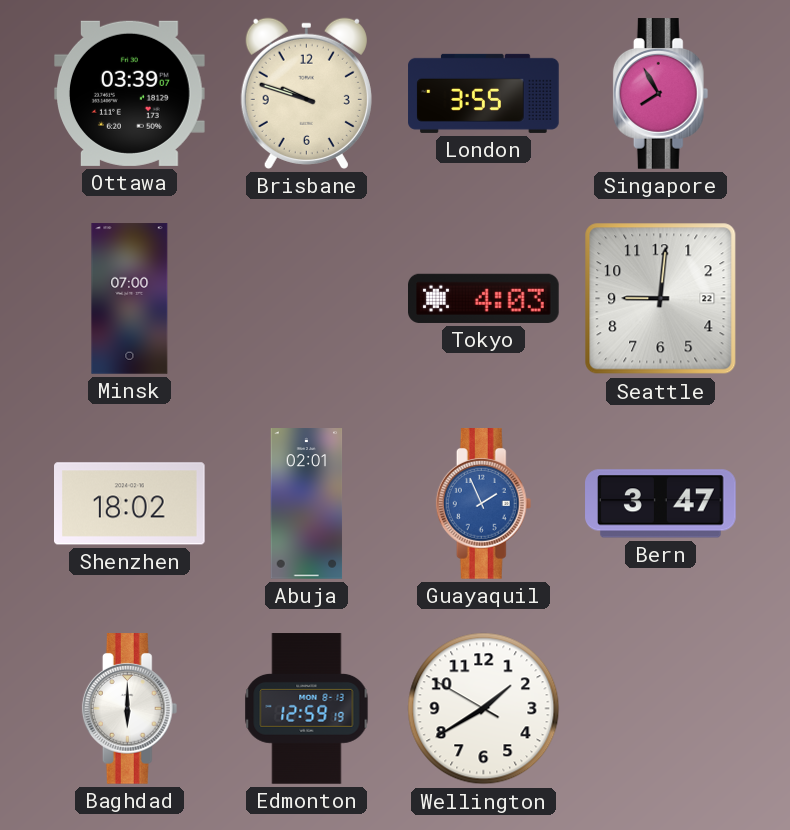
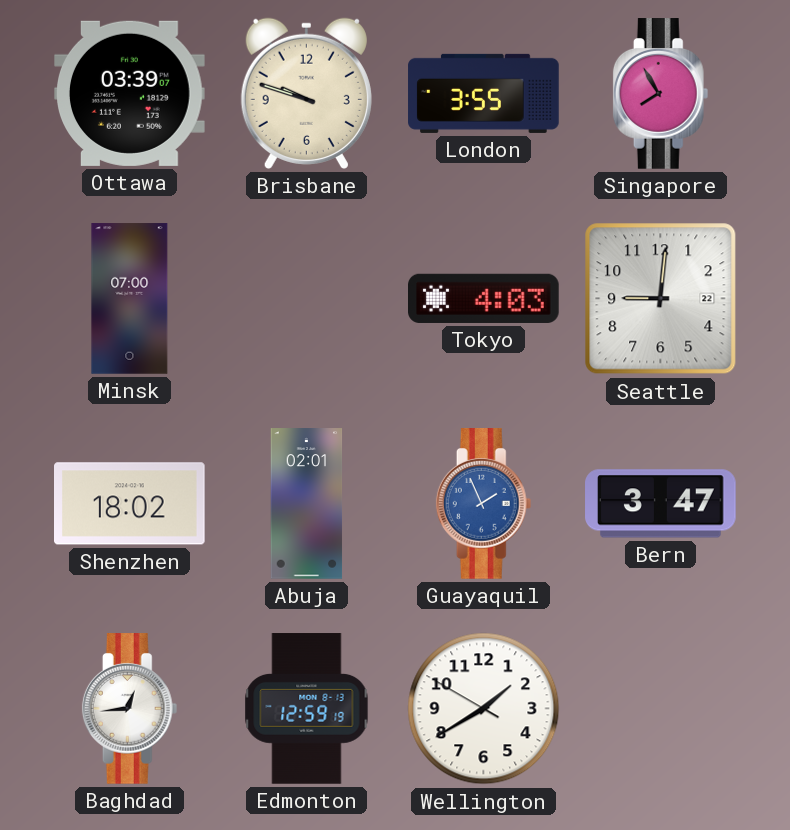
Baghdad: 6:00 -> 12:44 (130, 709)
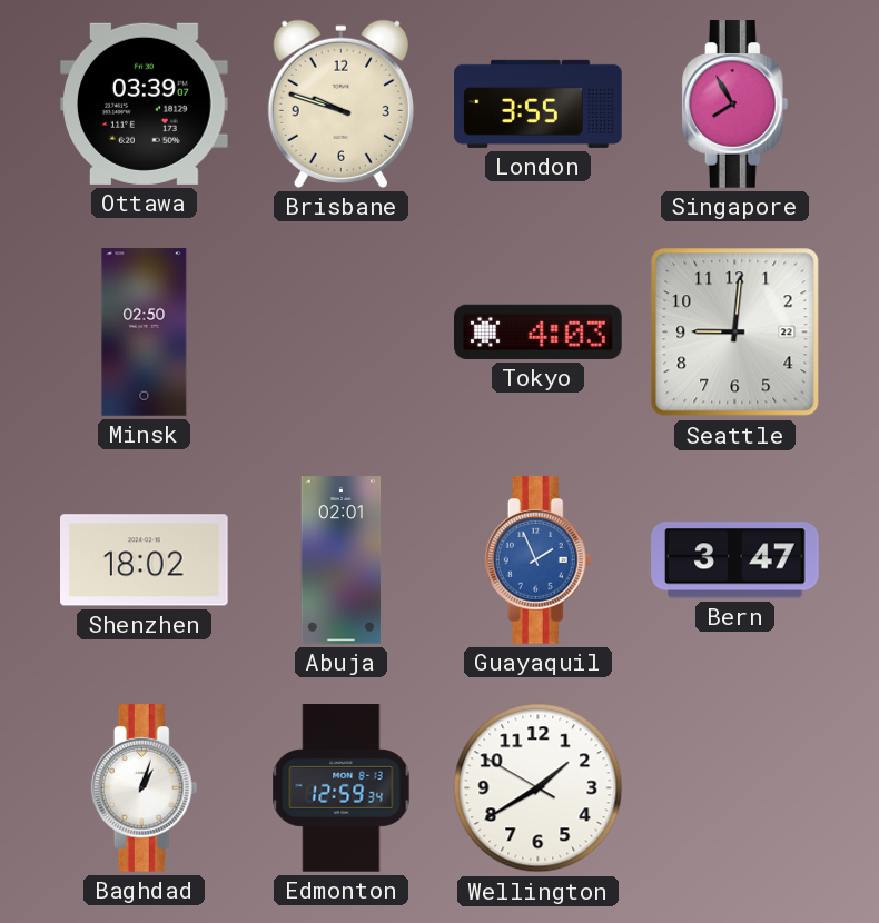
Minsk: 07:00 -> 02:50 (145, 333)
Baghdad: 12:44 -> 1:03 (145, 788)
Edmonton: 12:59:19 -> 12:59:34 (342, 788)
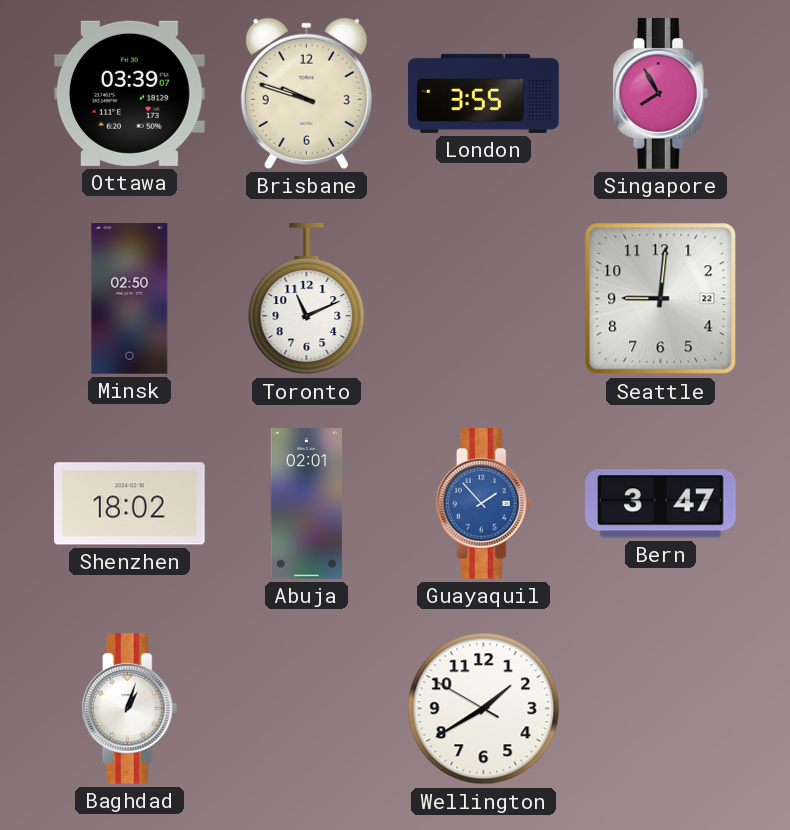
Toronto: none -> 11:11 (307, 300)
Tokyo: 4:03 -> none (539, 331)
Guayaquil: 1:56 -> 1:53 (484, 504)
Edmonton: 12:59 -> none (342, 788)
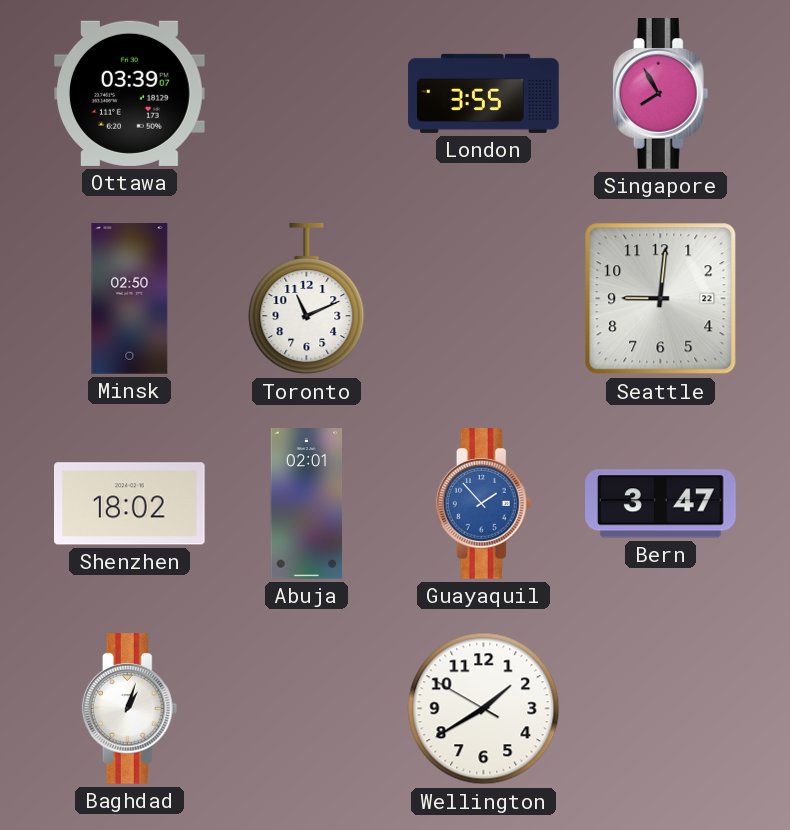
Brisbane: 9:48 -> none (306, 93)
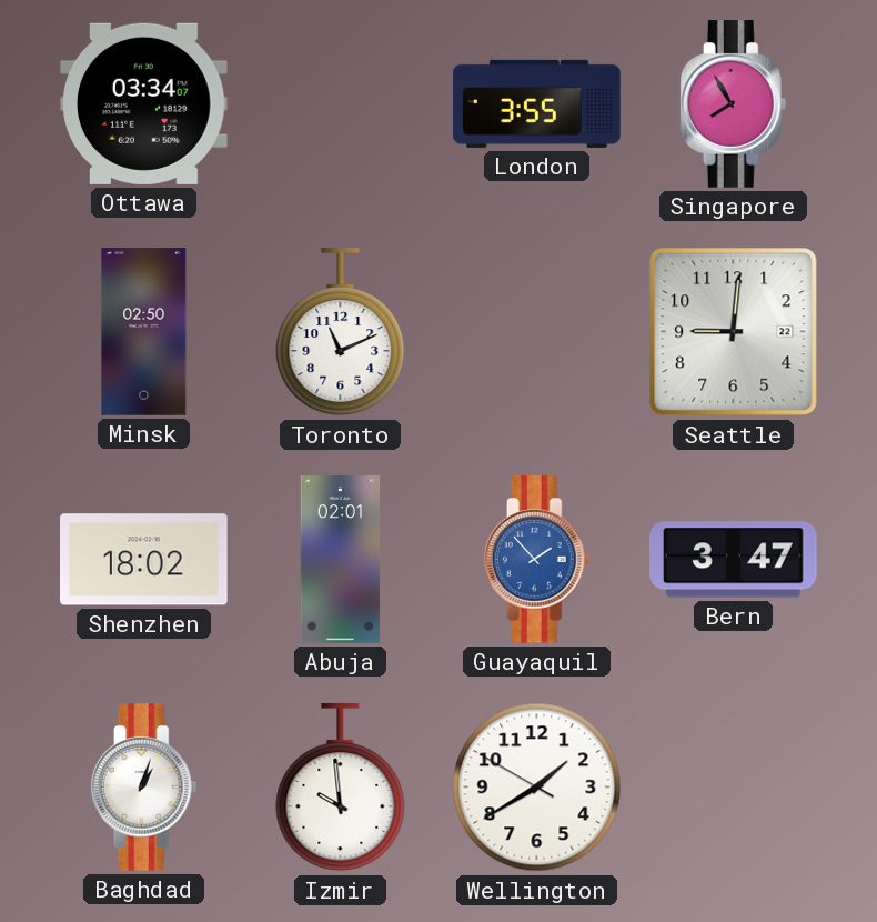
Ottawa: 03:39 -> 03:34 (144, 103)
Izmir: none -> 9:59 (341, 789)
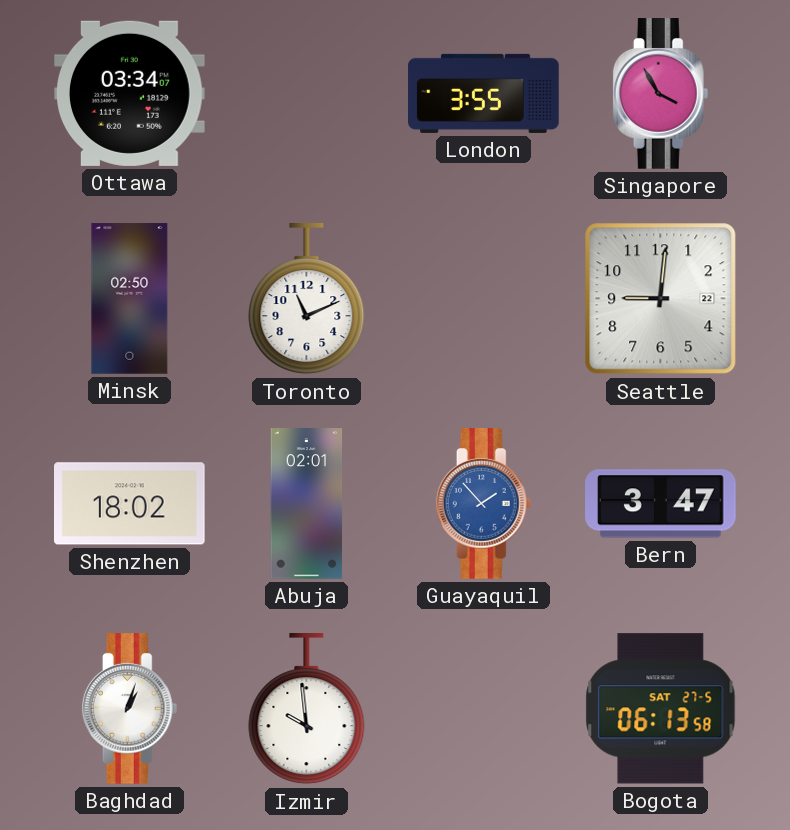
Singapore: 7:55 -> 3:55 (661, 94)
Wellington: 1:39 -> none (537, 788)
Bogota: none -> 06:13 (661, 709)
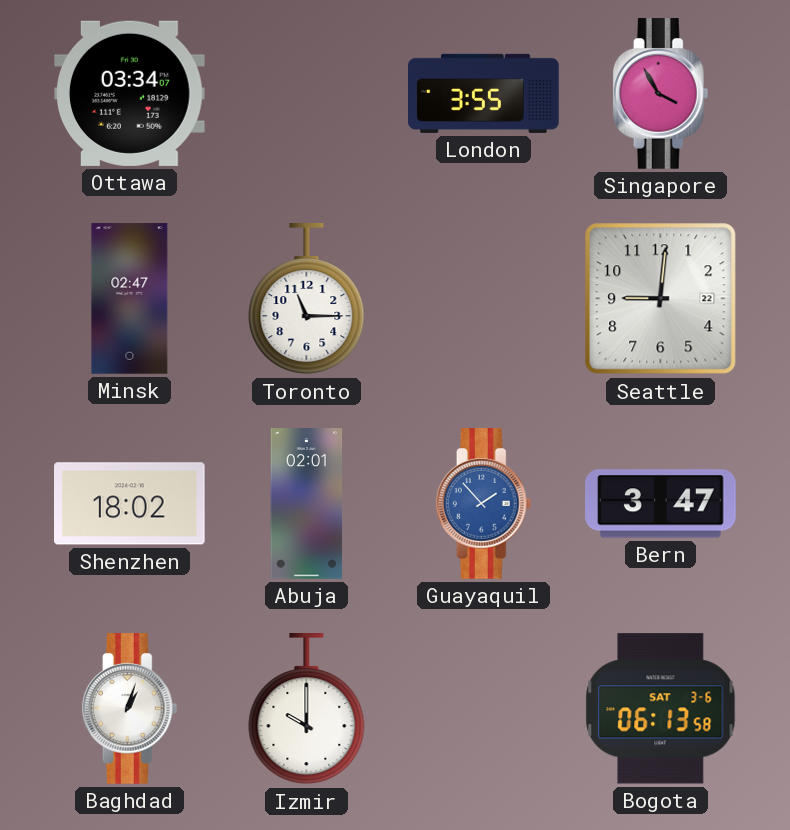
Minsk: 02:50 -> 02:47 (130, 299)
Toronto: 11:11 -> 11:15 (307, 300)
Izmir: 9:59 -> 10:00 (307, 710)
Bogota date: SAT 27-5 -> SAT 3-6 (661, 709)
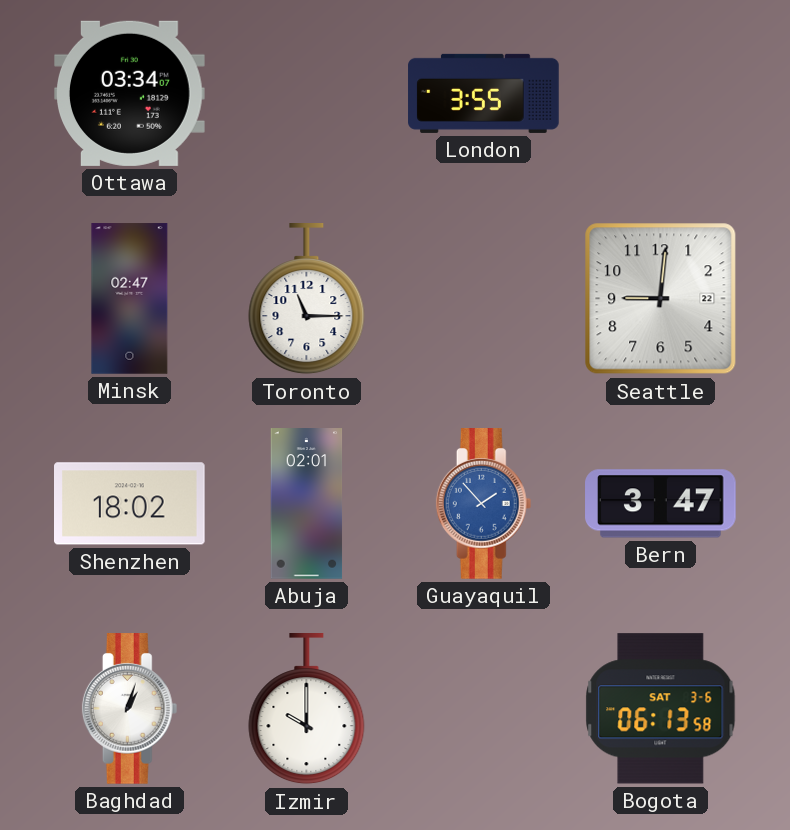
Singapore: 3:55 -> none (661, 94)
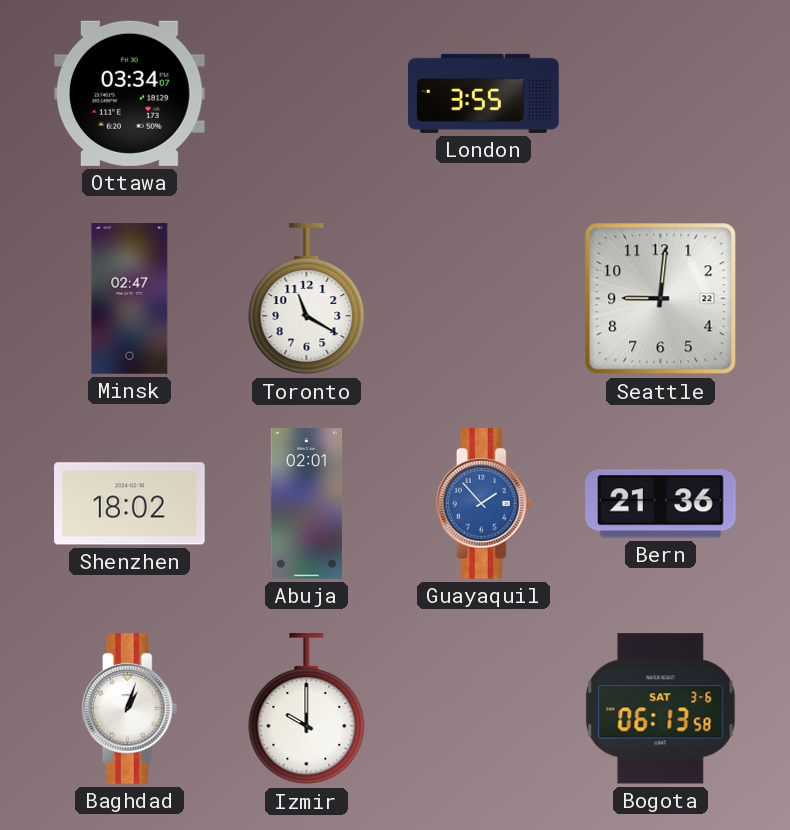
Toronto: 11:15 -> 11:20 (307, 300)
Bern: 3:47 -> 21:36 (661, 504)
